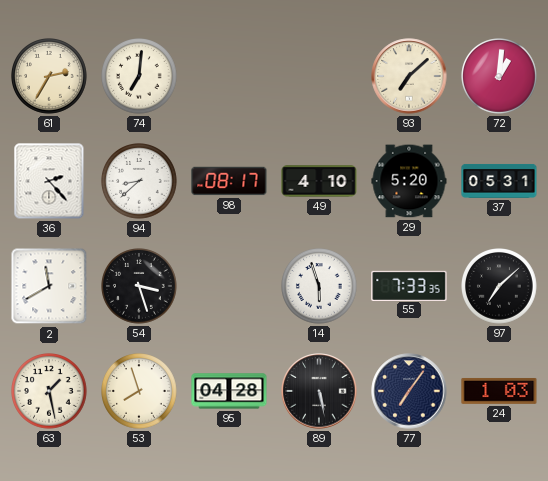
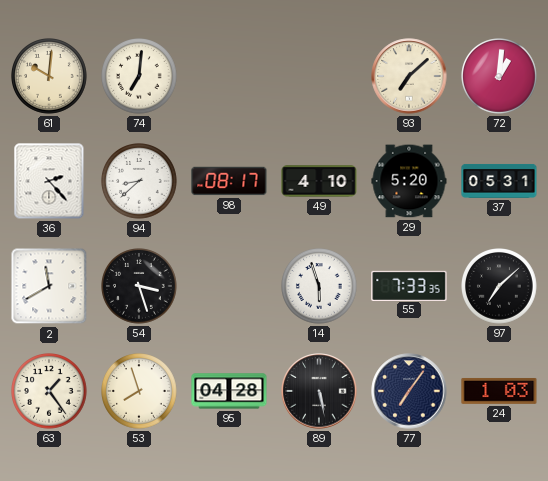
61: 2:35 -> 10:01 (50, 77)
63: 1:28 -> 1:24 (50, 392)
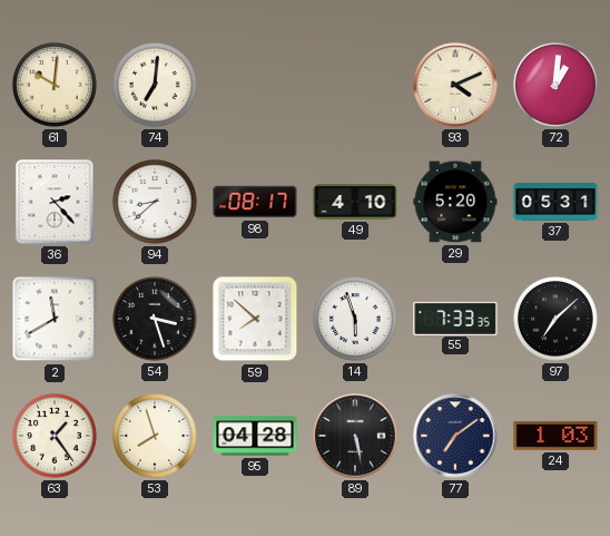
93: 7:08 -> 4:11 (455, 85)
59: none -> 7:52 (255, 319)
77: 7:06 -> 7:09 (455, 436)
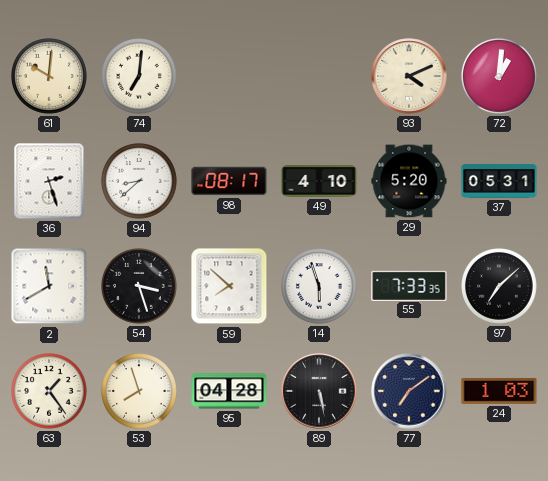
36: 2:23 -> 2:27 (49, 181)
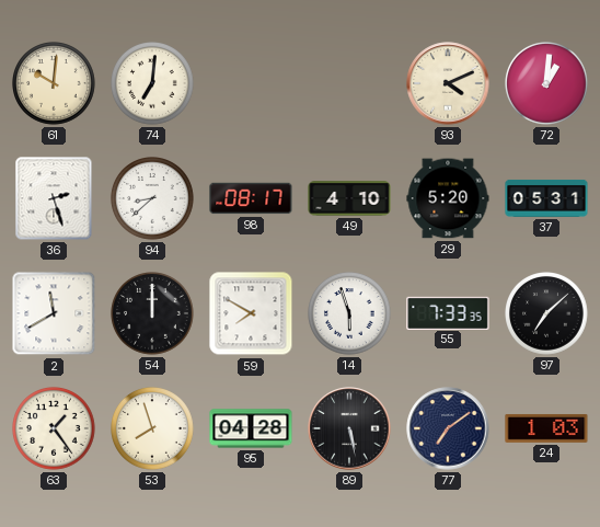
54: 3:27 -> 12:00 (153, 314)
59: 7:52 -> 7:50 (251, 313)
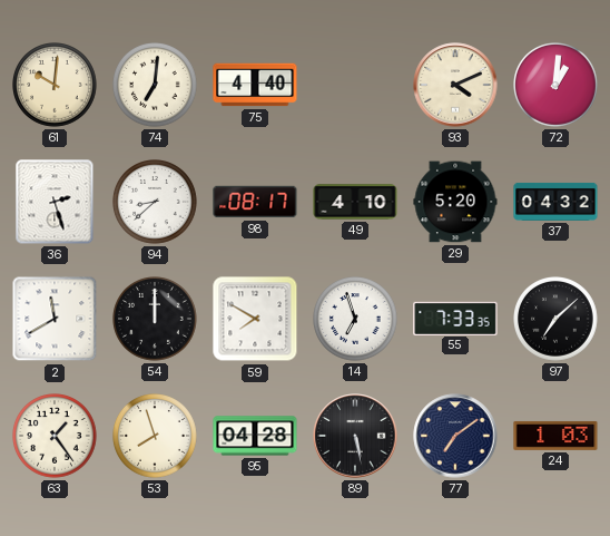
75: none -> 4:40 (255, 85)
37: 05:31 -> 04:32 (555, 202)
14: 5:57 -> 6:57 (356, 320)
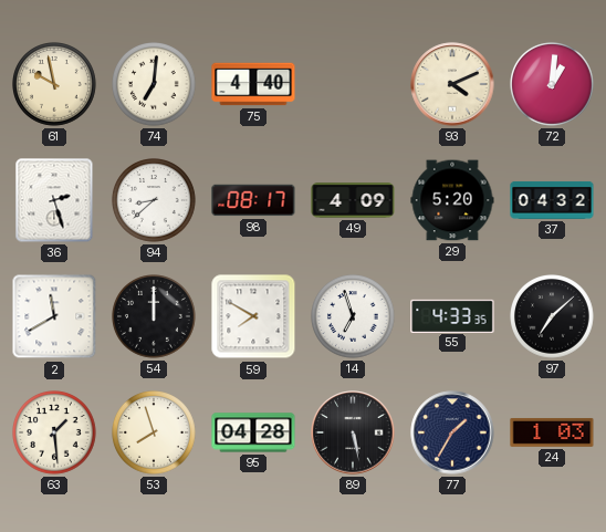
61: 10:01 -> 9:58 (55, 85)
49: 4:10 -> 4:09 (353, 200)
55: 7:33 -> 4:33 (452, 315)
63: 1:24 -> 1:29 (55, 434)
77: 7:09 -> 1:35 (452, 432)
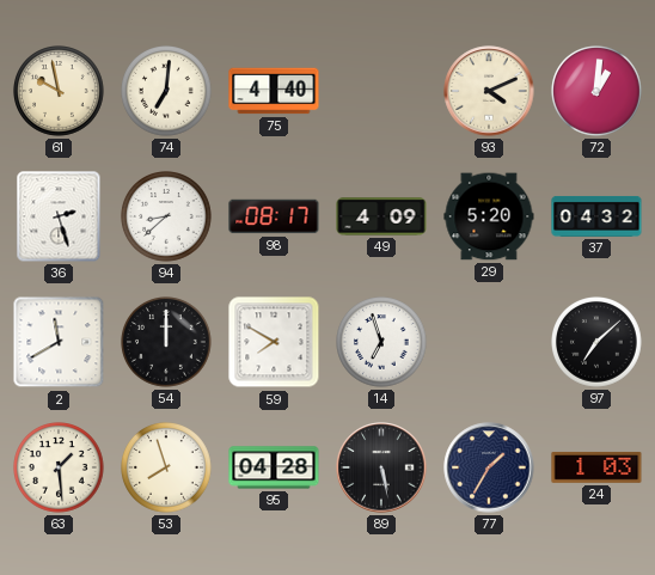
55: 4:33 -> none (452, 315)
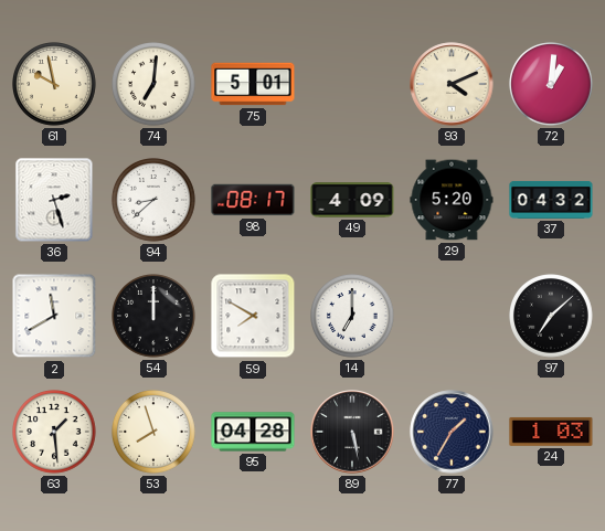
75: 4:40 -> 5:01 (253, 84)
14: 6:57 -> 7:00 (353, 317)
